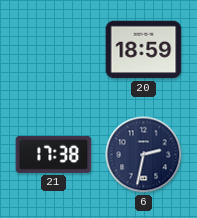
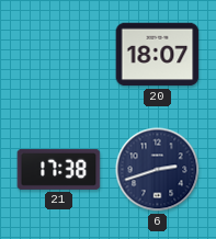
20: 18:59 -> 18:07 (158, 55)
6: 2:32 -> 2:42 (158, 170)
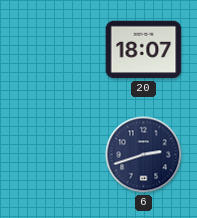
21: 17:38 -> none (59, 169)
